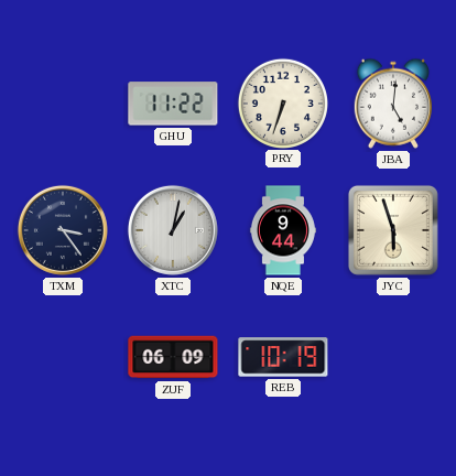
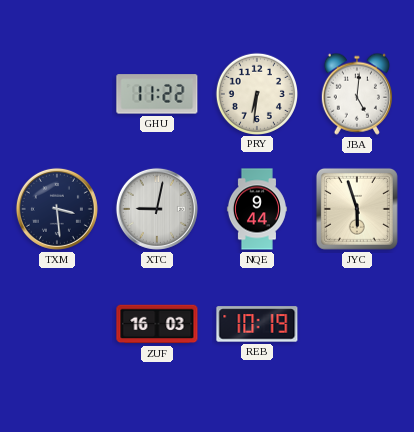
PRY: 6:33 -> 6:31 (256, 93)
TXM: 3:24 -> 3:29 (57, 209)
XTC: 1:02 -> 9:02 (157, 209)
ZUF: 06:09 -> 16:03 (157, 324)
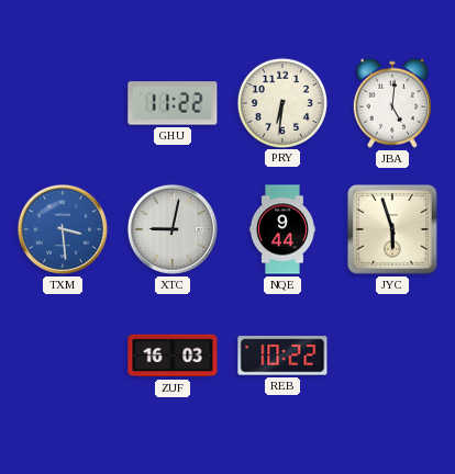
TXM dial: navy -> blue (63, 229)
REB: 10:19 -> 10:22 (282, 356)
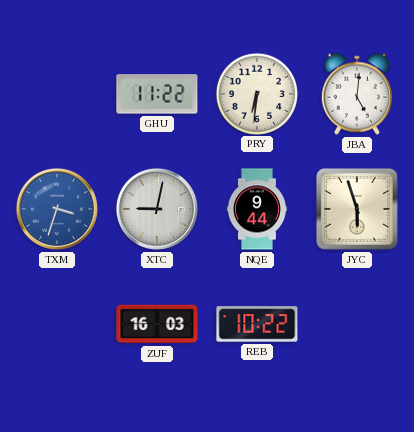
TXM: 3:29 -> 3:33 (57, 209)
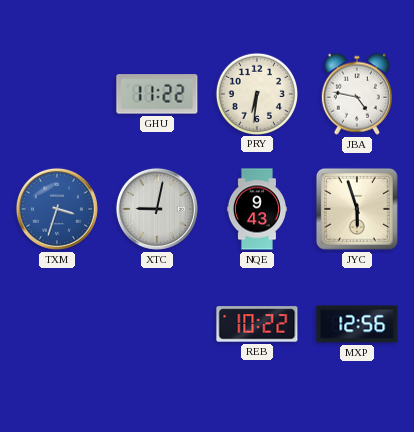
JBA: 5:01 -> 4:47 (357, 94)
NQE: 9:44 -> 9:43 (257, 209)
ZUF: 16:03 -> none (157, 324)
MXP: none -> 12:56 (357, 324)
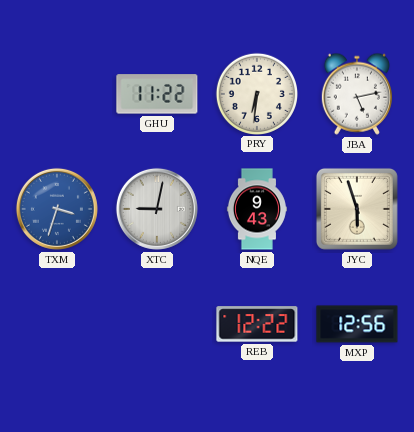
JBA: 4:47 -> 5:13 (357, 94)
REB: 10:22 -> 12:22 (257, 324)
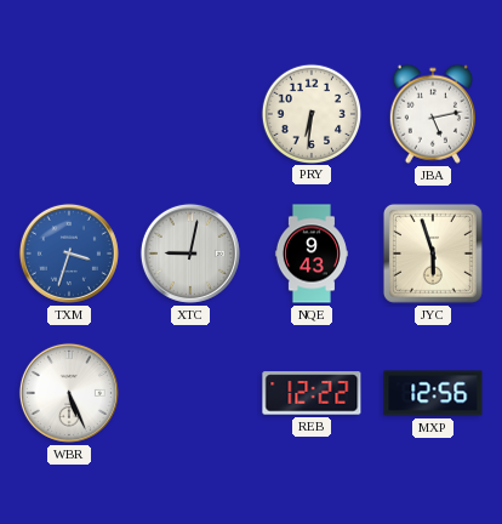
GHU: 11:22 -> none (157, 94)
WBR: none -> 5:26 (69, 393)
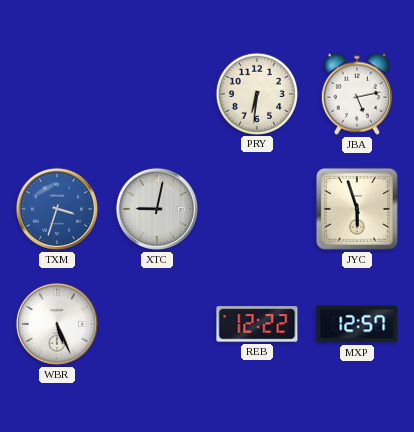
NQE: 9:43 -> none (312, 254)
MXP: 12:56 -> 12:57 (357, 324)
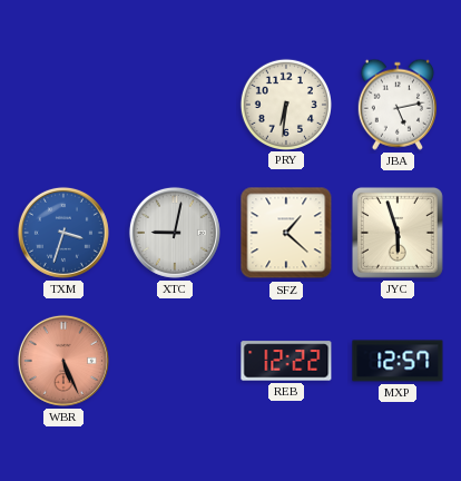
SFZ: none -> 1:22 (286, 233)
WBR dial: white -> salmon (63, 361)
